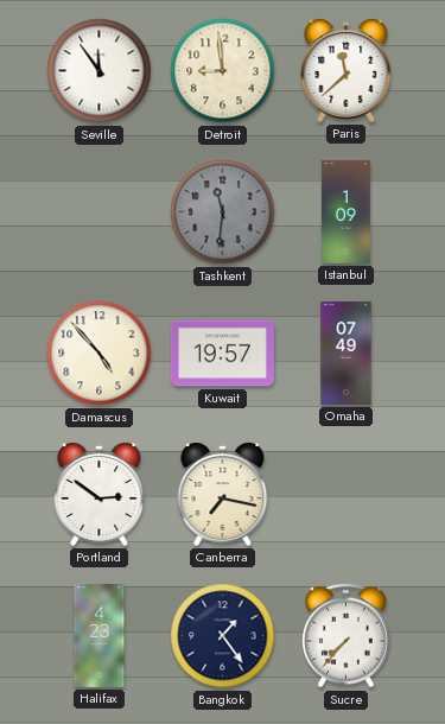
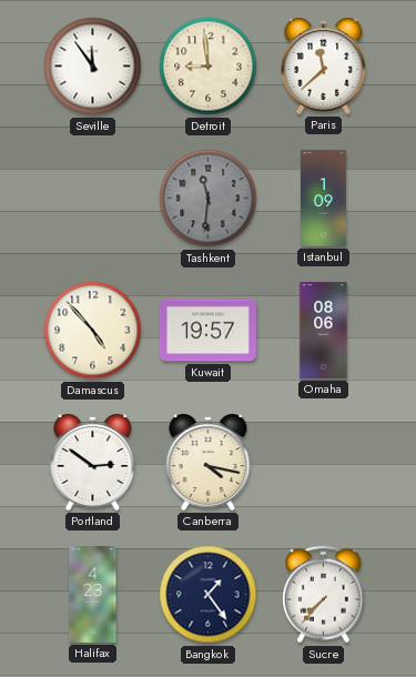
Omaha: 07:49 -> 08:06 (324, 330)
Canberra: 7:17 -> 4:17 (209, 463)
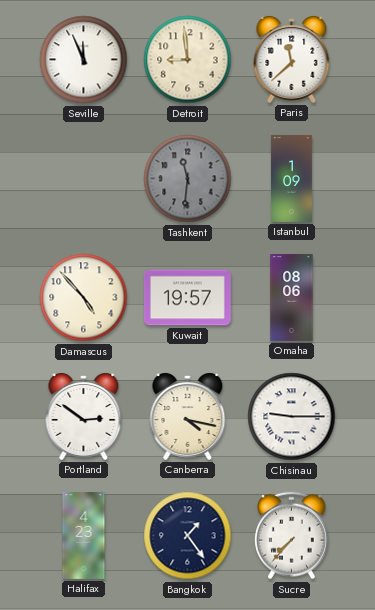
Seville: 11:54 -> 11:56 (84, 60)
Chisinau: none -> 9:15 (292, 417)
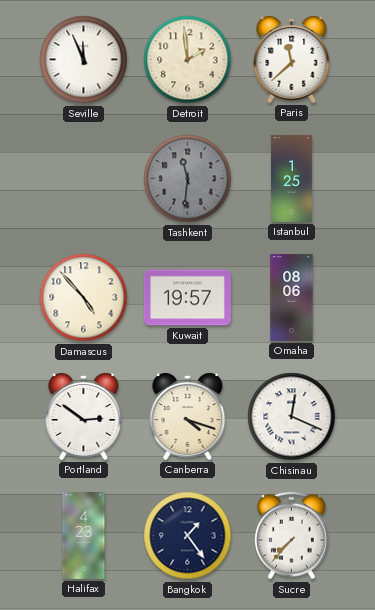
Detroit: 8:59 -> 1:59 (188, 60)
Istanbul: 1:09 -> 1:25 (291, 178)
Canberra: 4:17 -> 4:18 (188, 417)
Chisinau: 9:15 -> 12:19 (292, 417)
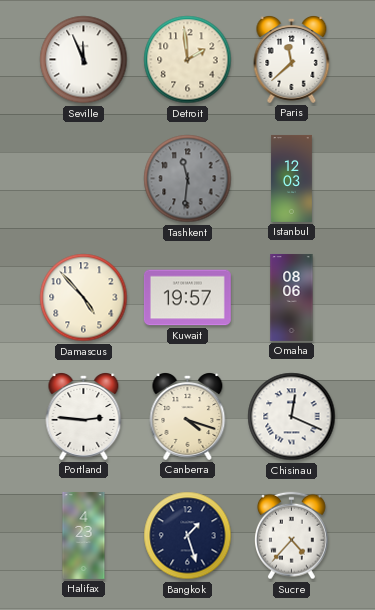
Istanbul: 1:25 -> 12:03 (291, 178)
Portland: 2:51 -> 2:46 (84, 417)
Bangkok: 1:24 -> 1:27 (188, 536)
Sucre: 7:37 -> 4:37 (292, 536)
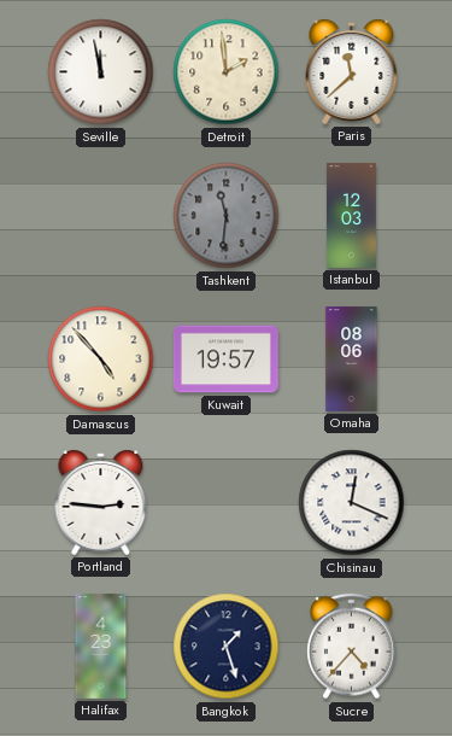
Seville: 11:56 -> 11:58 (101, 72)
Canberra: 4:18 -> none (188, 417)
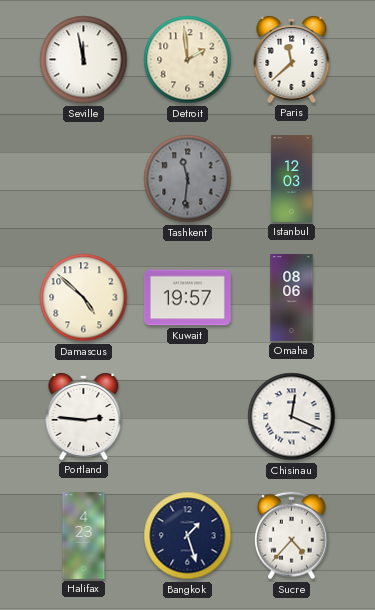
Damascus: 4:53 -> 4:52 (84, 298)
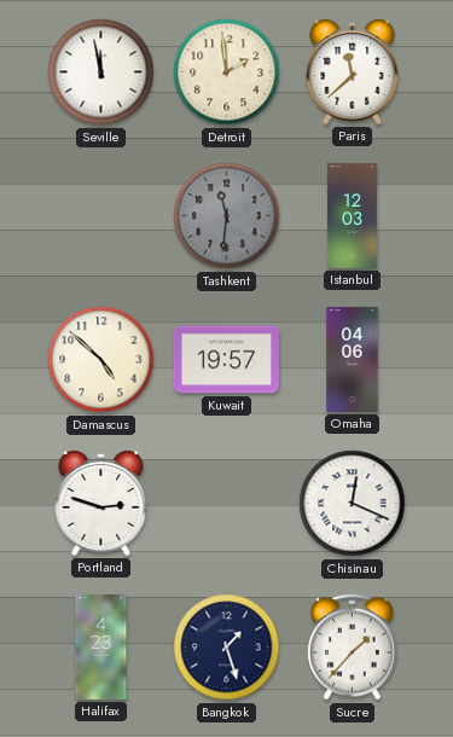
Omaha: 08:06 -> 04:06 (353, 359)
Portland: 2:46 -> 2:48 (101, 504)
Sucre: 4:37 -> 1:37 (353, 648)
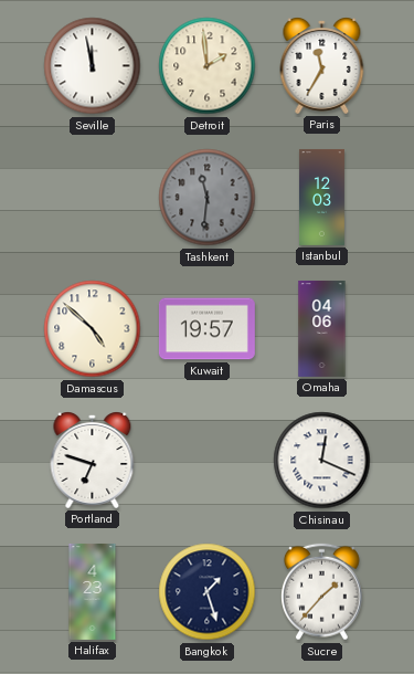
Paris: 11:38 -> 11:35 (322, 66)
Portland: 2:48 -> 6:48 (93, 461)
